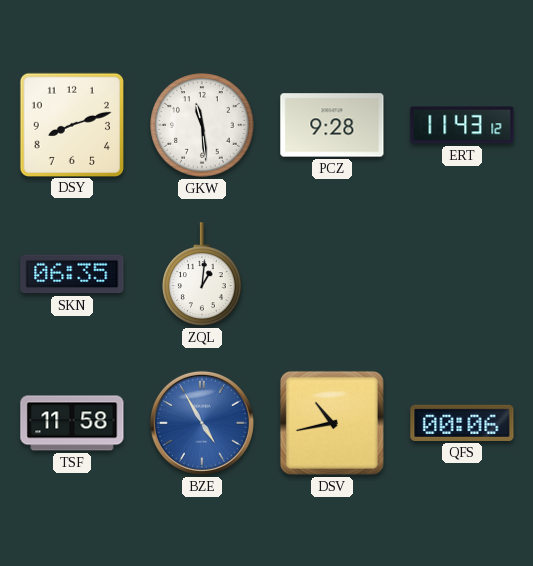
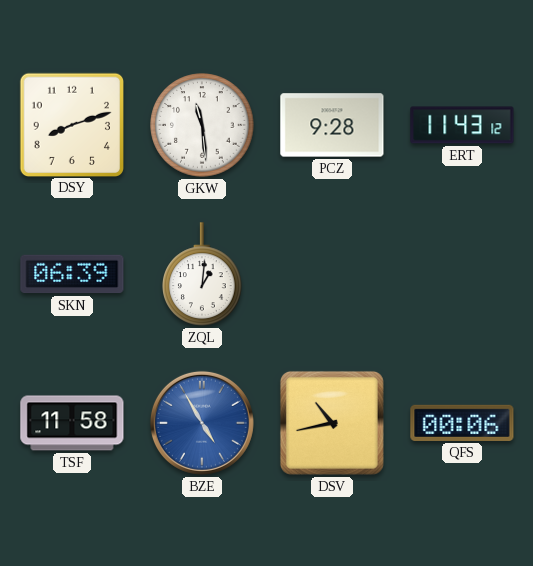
SKN: 06:35 -> 06:39 (72, 274)
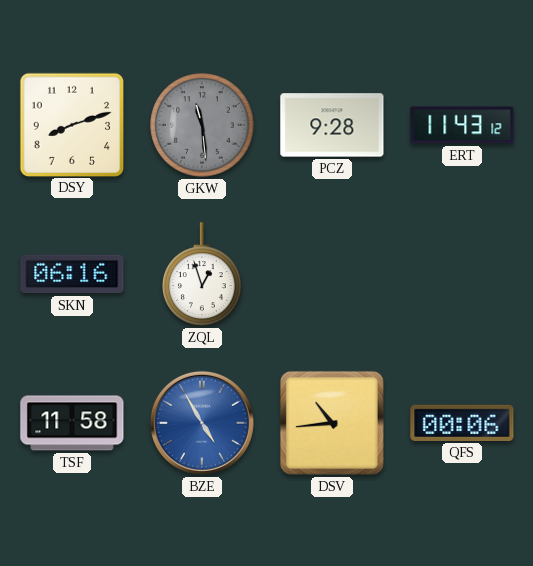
GKW dial: white -> grey (202, 125)
SKN: 06:39 -> 06:16 (72, 274)
ZQL: 1:01 -> 12:57 (202, 274)
DSV: 10:43 -> 10:44 (332, 423)
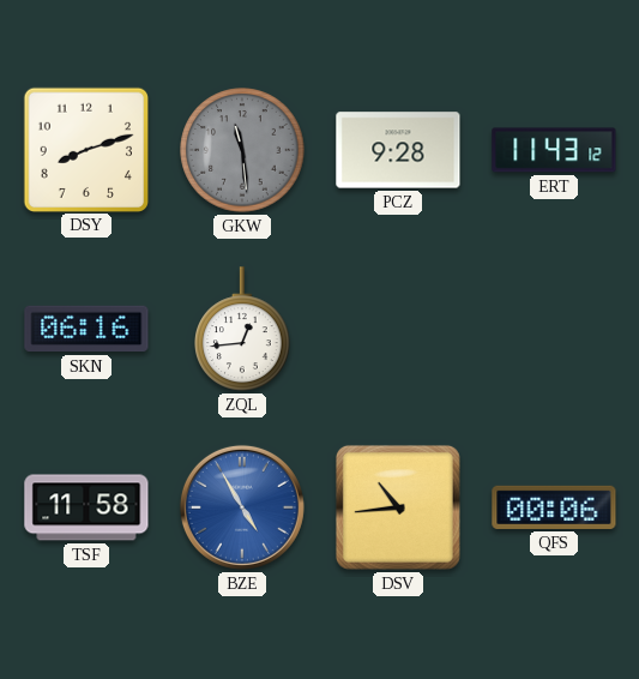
ZQL: 12:57 -> 12:44 (242, 329)
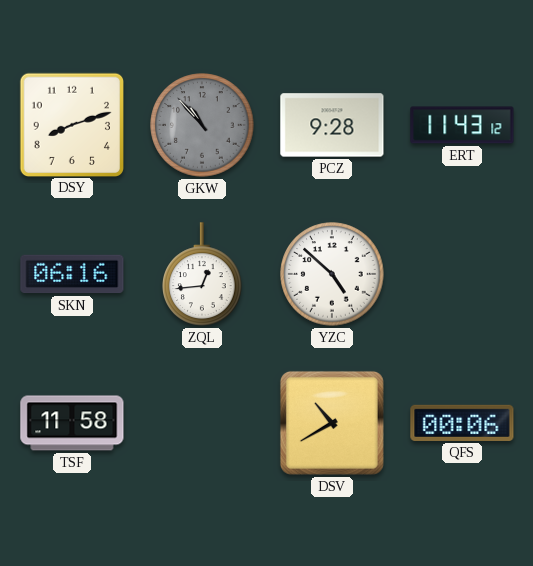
GKW: 11:29 -> 10:53 (202, 125)
YZC: none -> 4:52 (332, 274)
BZE: 4:55 -> none (242, 507)
DSV: 10:44 -> 10:40 (332, 423)
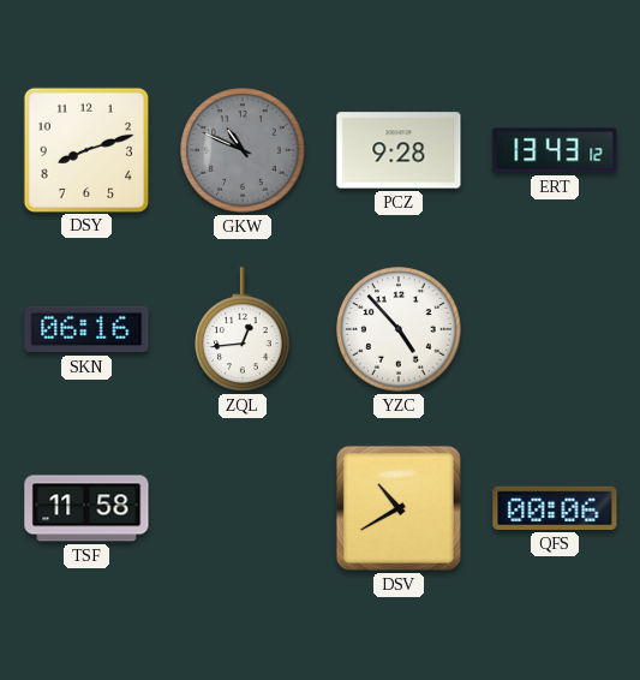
GKW: 10:53 -> 10:49 (243, 150)
ERT: 11:43 -> 13:43 (555, 150)
YZC: 4:52 -> 4:53 (399, 329)
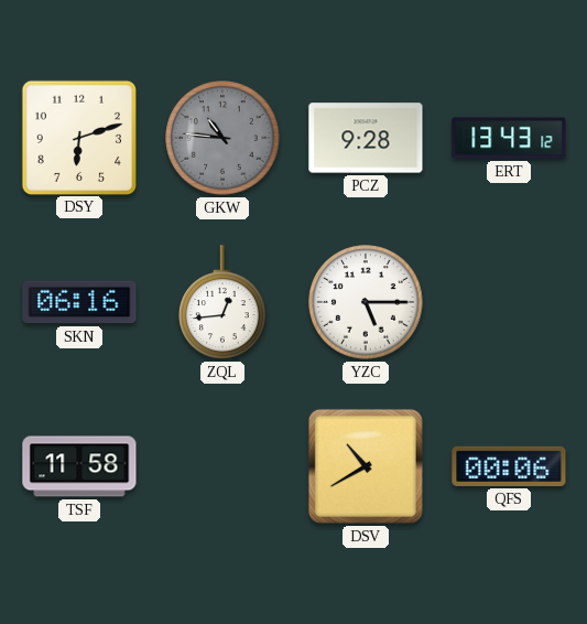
DSY: 8:12 -> 6:12 (78, 137)
GKW: 10:49 -> 10:46 (222, 138)
YZC: 4:53 -> 5:15 (366, 302)
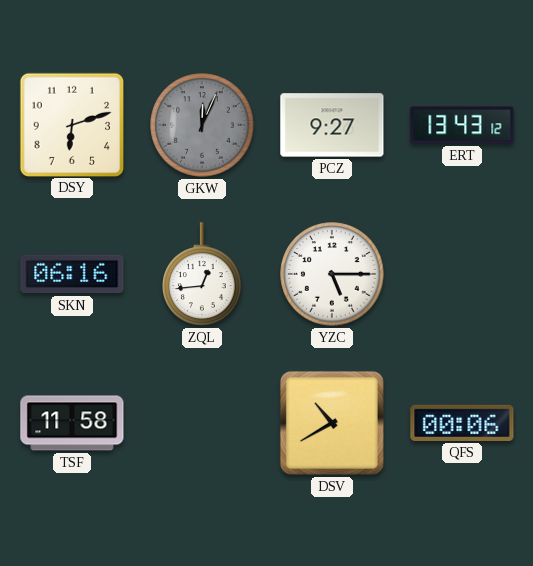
GKW: 10:46 -> 12:04 (202, 125)
PCZ: 9:28 -> 9:27 (332, 125)
